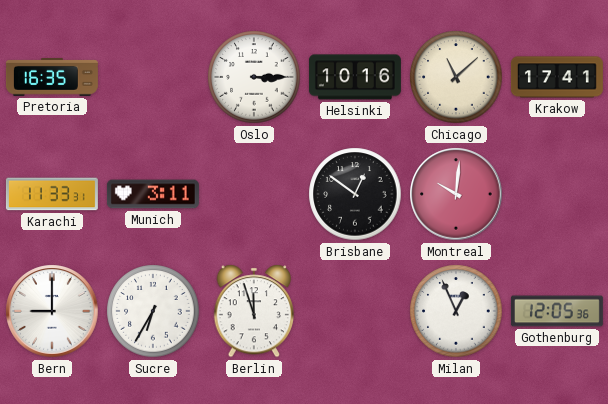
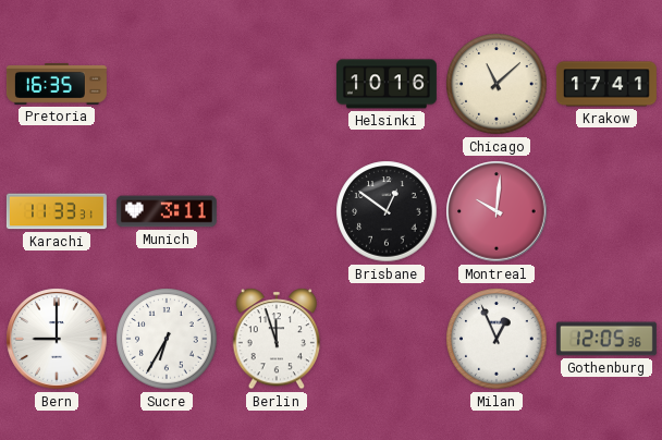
Oslo: 3:15 -> none (254, 77)
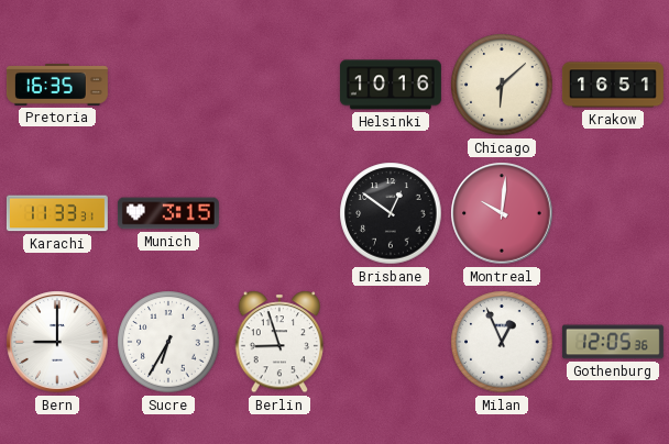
Chicago: 11:08 -> 6:08 (502, 85)
Krakow: 17:41 -> 16:51 (613, 85)
Munich: 3:11 -> 3:15 (168, 213)
Berlin: 11:57 -> 8:57 (278, 342)
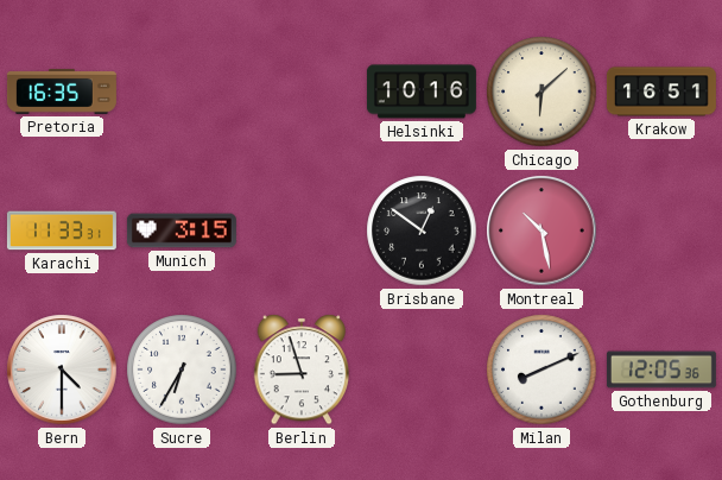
Montreal: 10:01 -> 10:28 (541, 230)
Bern: 9:00 -> 4:30 (62, 370)
Milan: 12:56 -> 8:11 (541, 370)
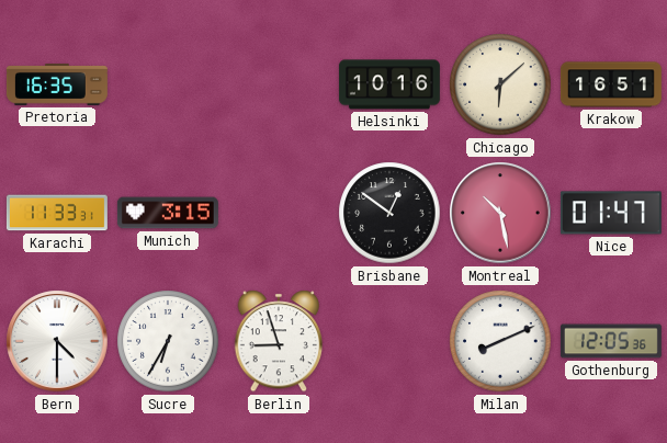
Nice: none -> 01:47 (611, 213)
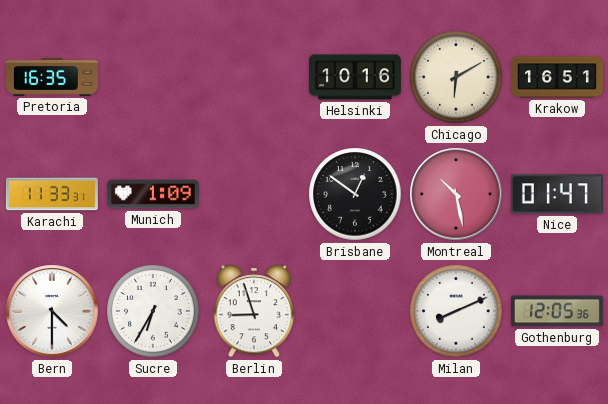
Chicago: 6:08 -> 6:10 (456, 77)
Munich: 3:15 -> 1:09 (153, 194)
